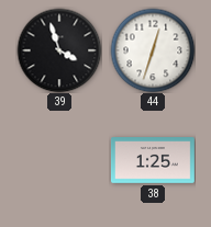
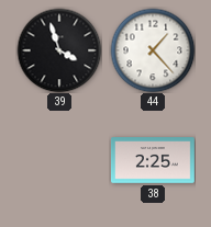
44: 12:33 -> 1:23 (153, 50)
38: 1:25 -> 2:25 (154, 161)
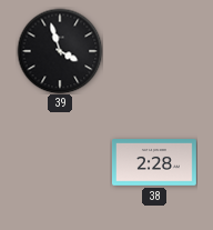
44: 1:23 -> none (153, 50)
38: 2:25 -> 2:28 (155, 163)
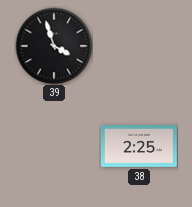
38: 2:28 -> 2:25 (140, 147)
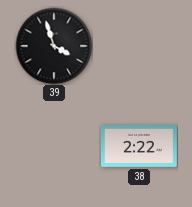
38: 2:25 -> 2:22 (140, 147)
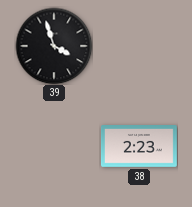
38: 2:22 -> 2:23 (140, 147)
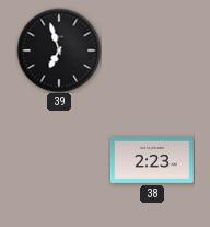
39: 3:57 -> 6:57 (59, 50)
